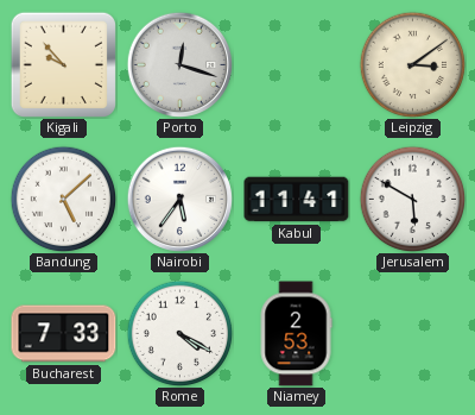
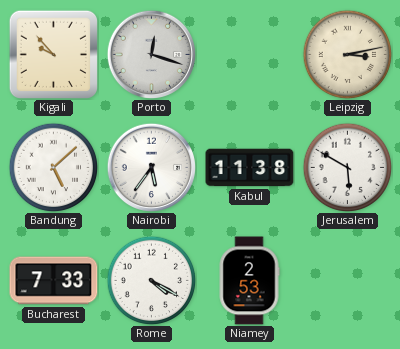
Leipzig: 3:09 -> 3:13 (347, 54)
Kabul: 11:41 -> 11:38 (250, 168)
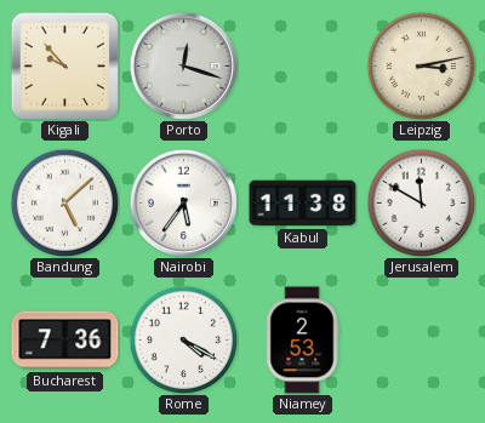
Jerusalem: 5:50 -> 11:50 (421, 202)
Bucharest: 7:33 -> 7:36 (65, 341)
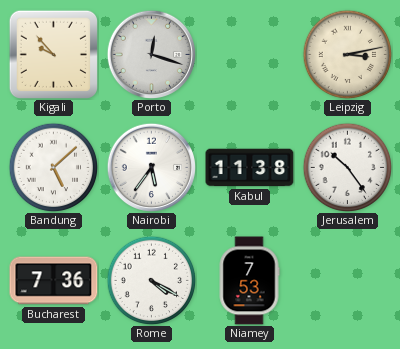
Jerusalem: 11:50 -> 10:24 (347, 167)
Niamey: 2:53 -> 7:53 (249, 281)
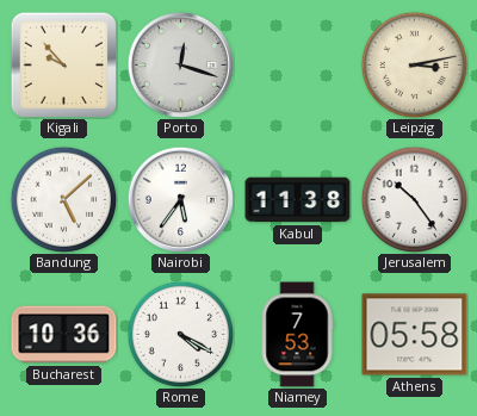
Bucharest: 7:36 -> 10:36 (64, 335)
Athens: none -> 05:58 (415, 335)
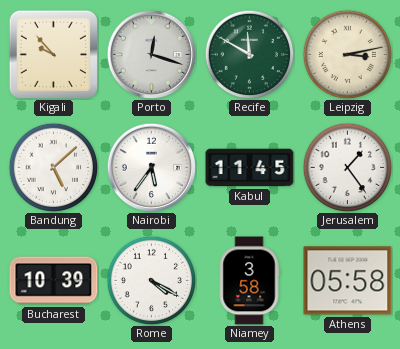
Recife: none -> 11:50 (249, 54)
Kabul: 11:38 -> 11:45 (250, 168)
Jerusalem: 10:24 -> 1:24 (347, 167)
Bucharest: 10:36 -> 10:39 (54, 281)
Niamey: 7:53 -> 3:58 (249, 281)
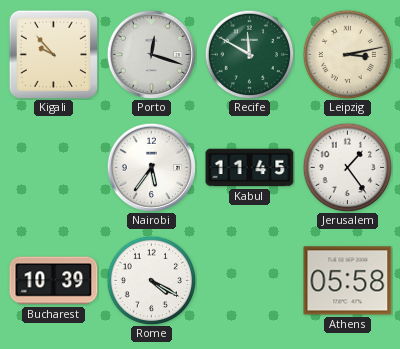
Bandung: 5:08 -> none (53, 167)
Niamey: 3:58 -> none (249, 281)
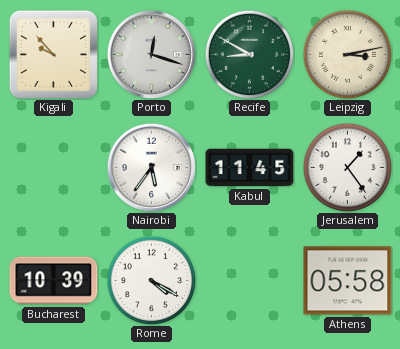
Recife: 11:50 -> 8:50 (249, 54)
